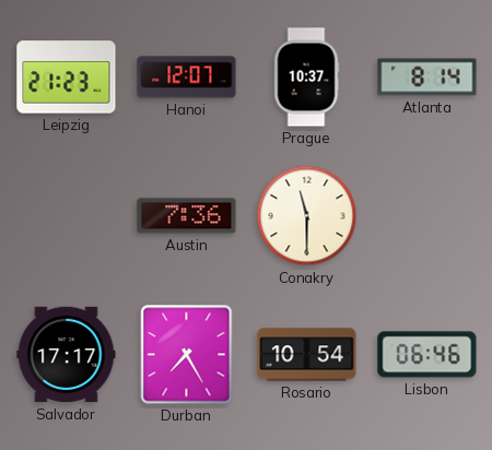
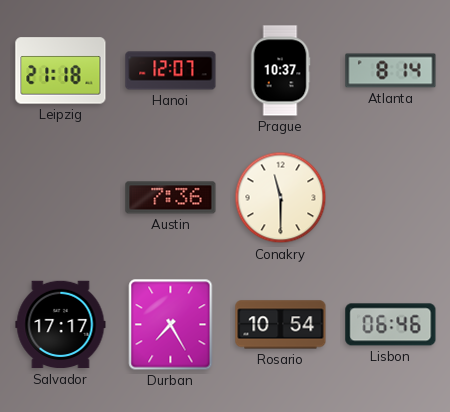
Leipzig: 21:23 -> 21:18 (61, 71)
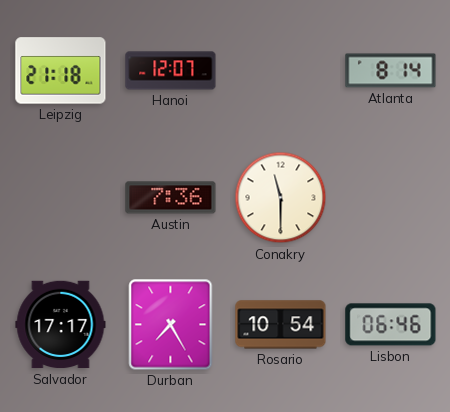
Prague: 10:37 -> none (280, 71)
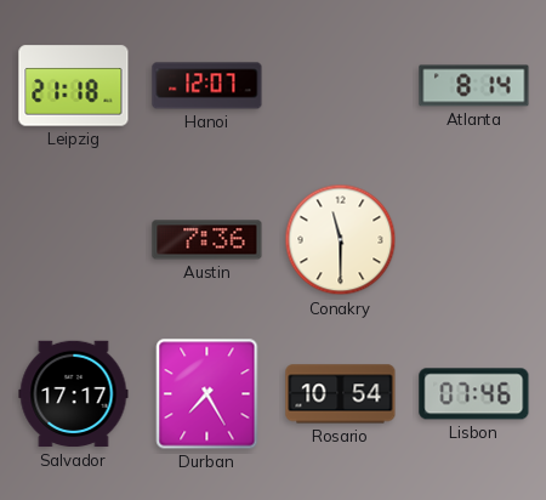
Lisbon: 06:46 -> 07:46 (474, 394)
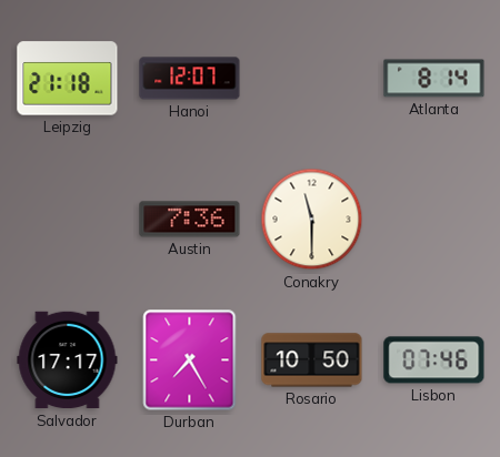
Rosario: 10:54 -> 10:50 (312, 360)
